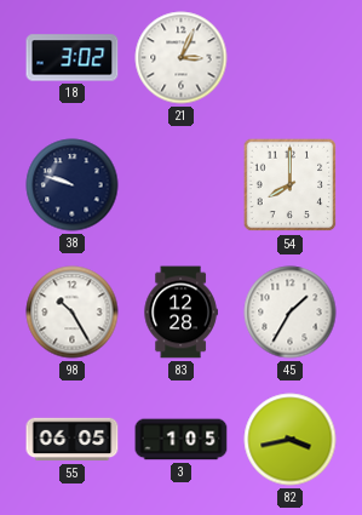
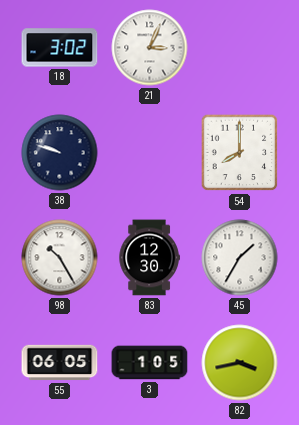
83: 12:28 -> 12:30 (149, 258)
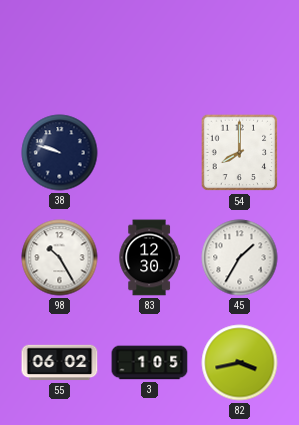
18: 3:02 -> none (60, 48)
21: 3:04 -> none (150, 48)
55: 06:05 -> 06:02 (60, 363)
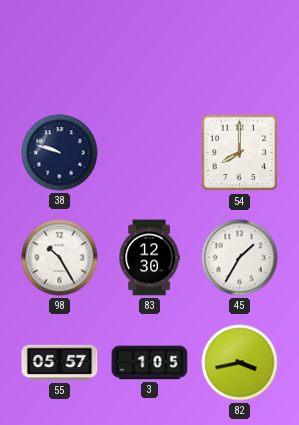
55: 06:02 -> 05:57 (60, 363)
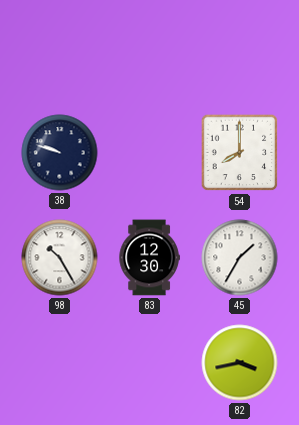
55: 05:57 -> none (60, 363)
3: 1:05 -> none (150, 363)
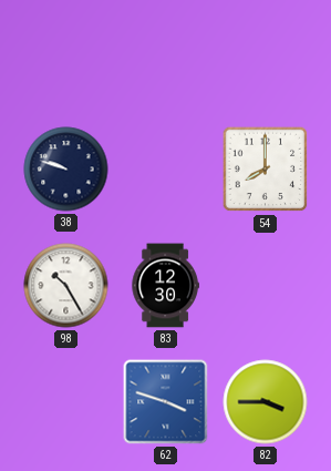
45: 1:35 -> none (240, 258)
62: none -> 3:48 (166, 402)
82: 3:43 -> 3:45 (266, 402)
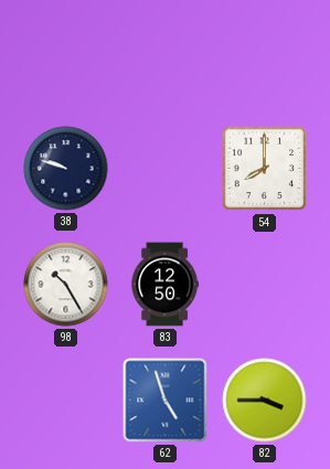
83: 12:30 -> 12:50 (164, 285)
62: 3:48 -> 4:57 (166, 401)
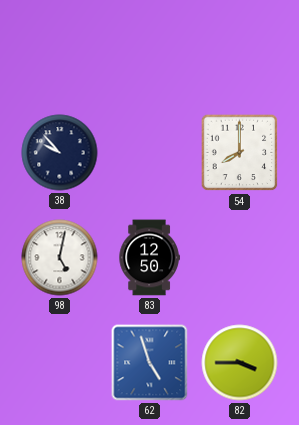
38: 9:48 -> 9:53 (60, 153)
98: 10:25 -> 5:02 (60, 258)
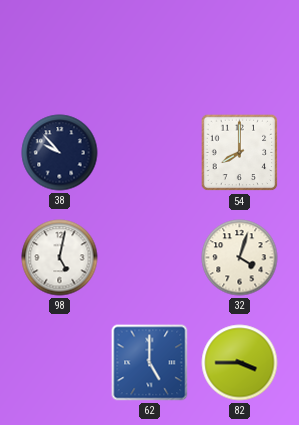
83: 12:50 -> none (149, 258)
32: none -> 4:03 (240, 258)
62: 4:57 -> 5:00 (150, 363)
